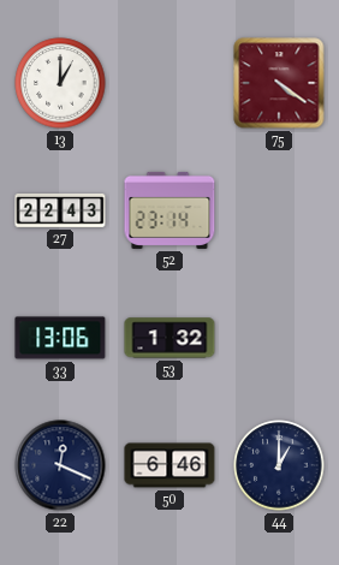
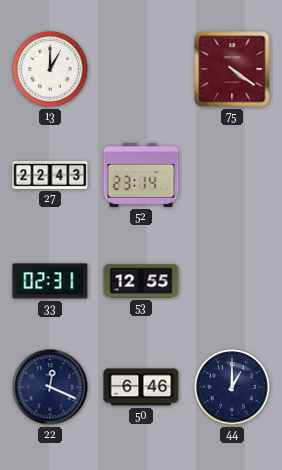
33: 13:06 -> 02:31 (50, 281)
53: 1:32 -> 12:55 (141, 281)
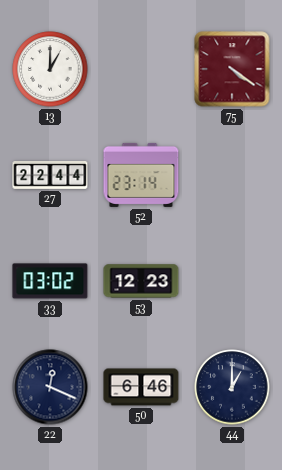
27: 22:43 -> 22:44 (50, 176)
33: 02:31 -> 03:02 (50, 281)
53: 12:55 -> 12:23 (141, 281)
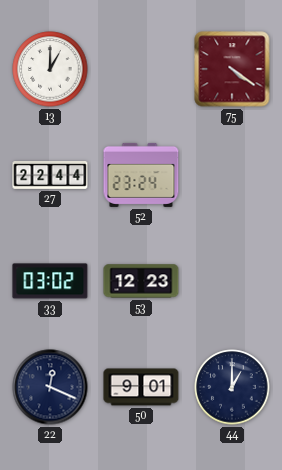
52: 23:14 -> 23:24 (141, 175)
50: 6:46 -> 9:01 (141, 387)
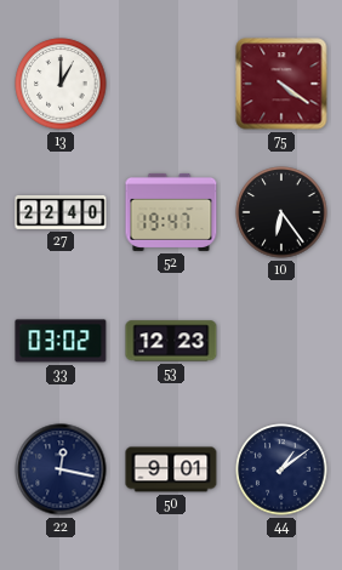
27: 22:44 -> 22:40 (61, 213)
52: 23:24 -> 19:47 (171, 212)
10: none -> 6:24 (281, 212)
22: 12:19 -> 12:17 (61, 469)
44: 1:00 -> 1:09 (281, 469)
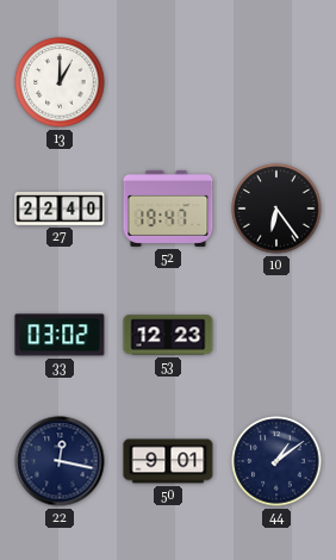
75: 4:21 -> none (281, 84)
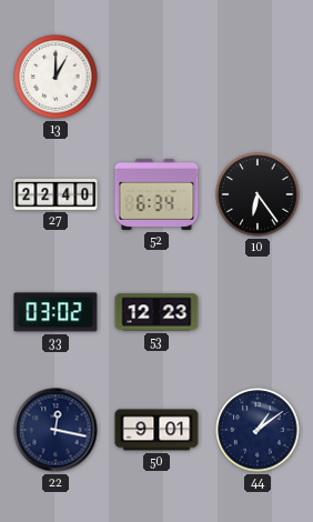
52: 19:47 -> 6:34 (156, 194)
